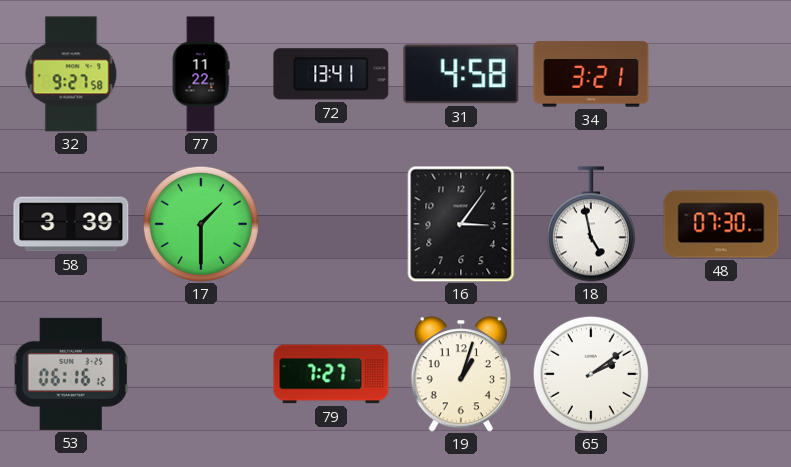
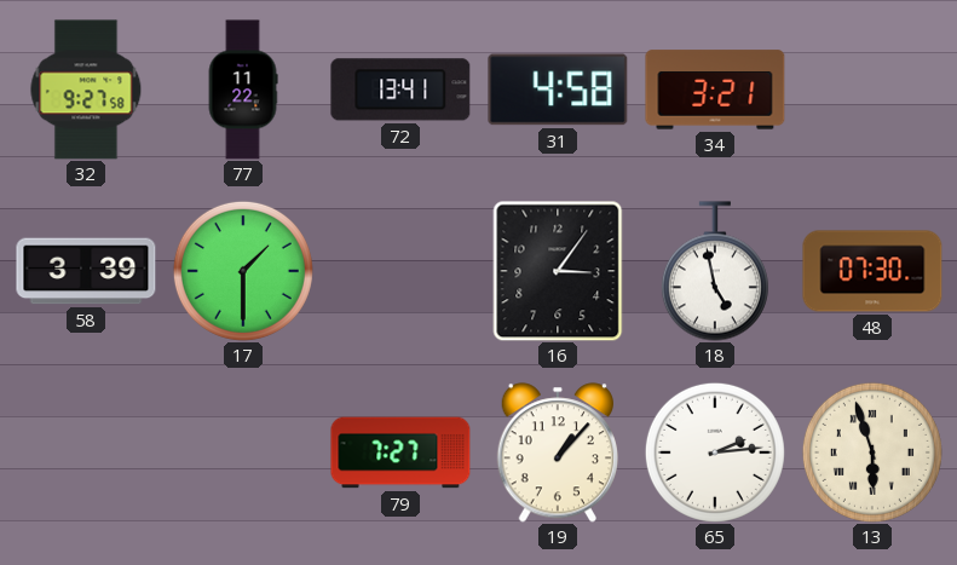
53: 06:16 -> none (71, 374)
19: 1:03 -> 1:07 (557, 452)
65: 2:09 -> 2:14 (715, 452)
13: none -> 5:57 (872, 452)
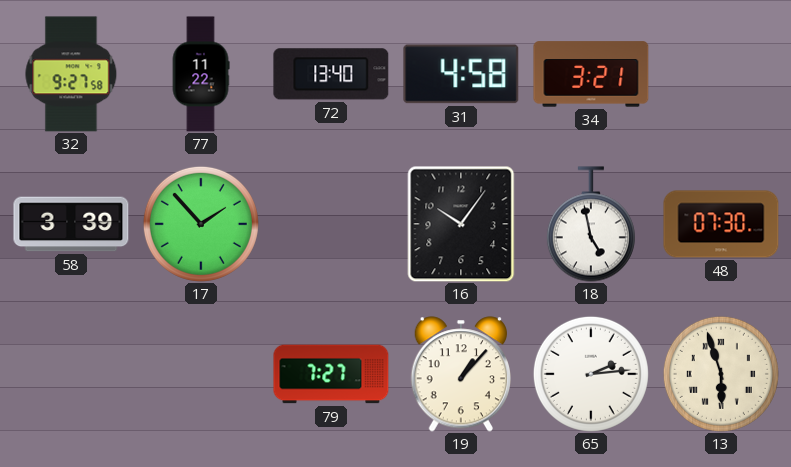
72: 13:41 -> 13:40 (331, 74)
17: 1:30 -> 1:53 (201, 224)
16: 3:06 -> 10:06 (461, 224)
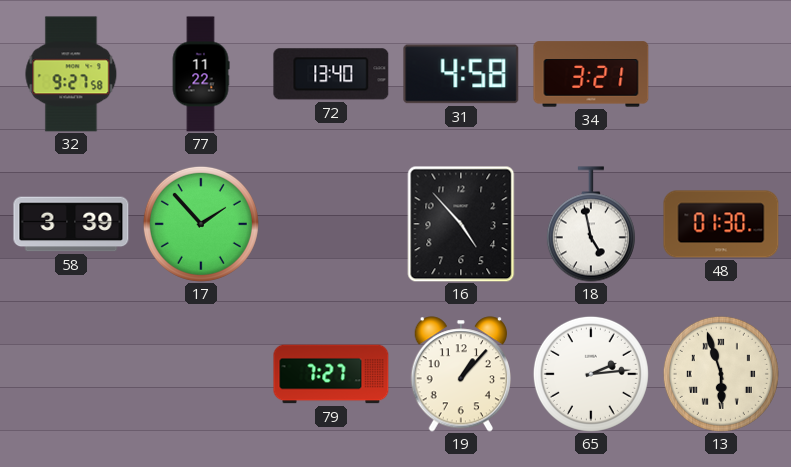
16: 10:06 -> 4:53 (461, 224)
48: 07:30 -> 01:30 (721, 224)
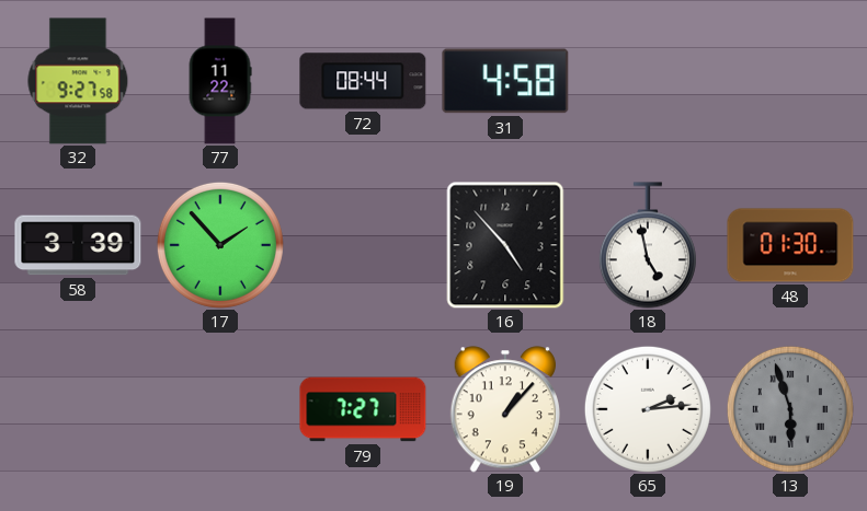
72: 13:40 -> 08:44 (363, 81)
34: 3:21 -> none (591, 74)
13 dial: cream -> grey (790, 409)
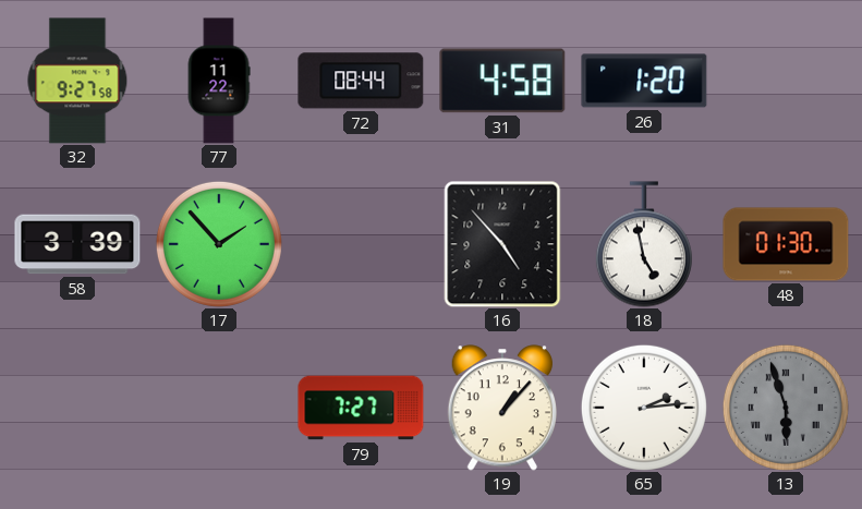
26: none -> 1:20 (644, 81)
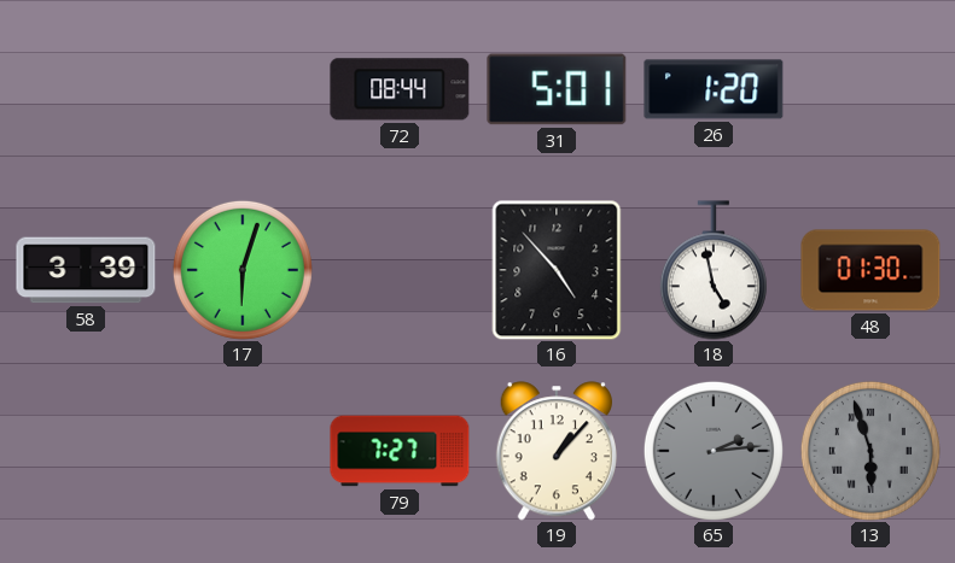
32: 9:27 -> none (77, 81)
77: 11:22 -> none (219, 81)
31: 4:58 -> 5:01 (557, 89)
17: 1:53 -> 6:03 (243, 270)
65 dial: white -> grey (714, 451)
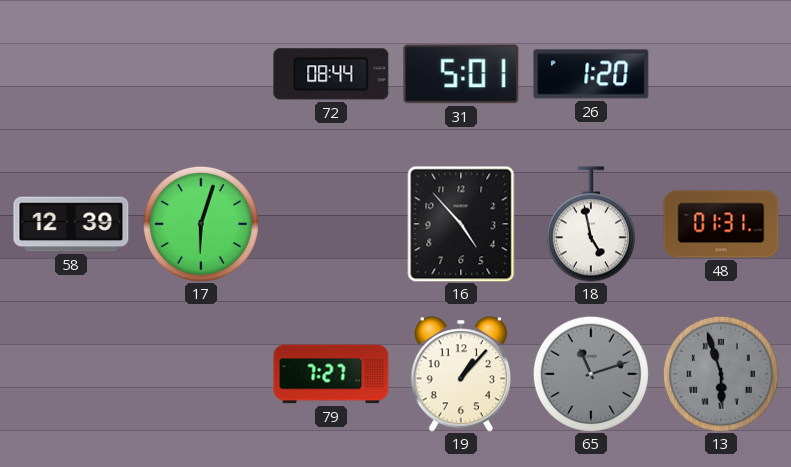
58: 3:39 -> 12:39 (71, 224)
48: 01:30 -> 01:31 (721, 224)
65: 2:14 -> 11:12 (591, 374)
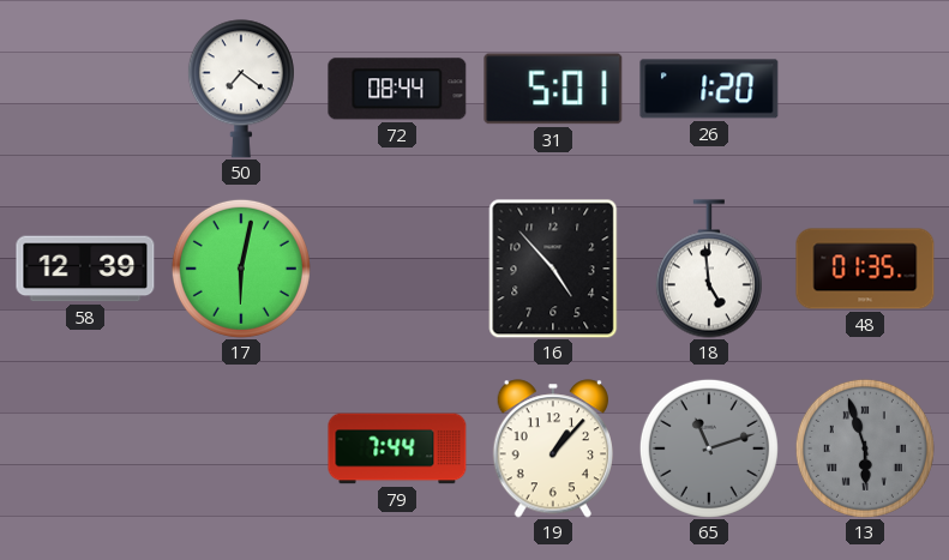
50: none -> 7:21 (241, 89)
17: 6:03 -> 6:02 (241, 269)
18: 4:58 -> 4:59 (709, 269)
48: 01:31 -> 01:35 (865, 269)
79: 7:27 -> 7:44 (397, 448)
